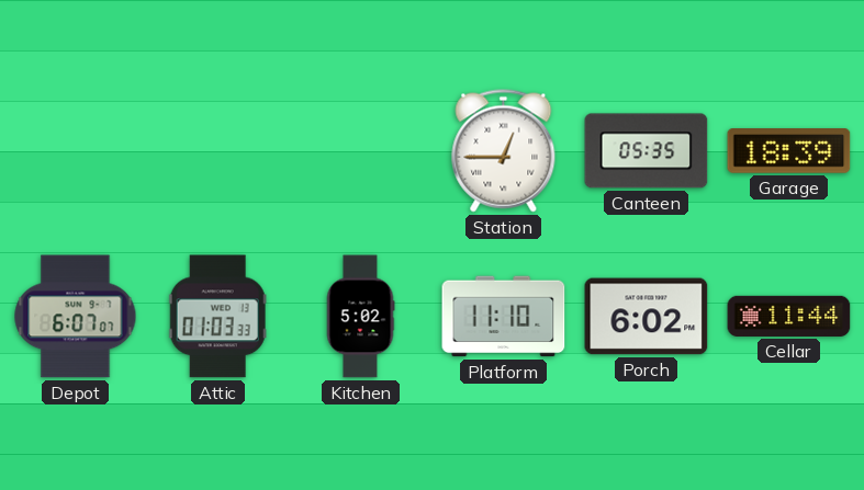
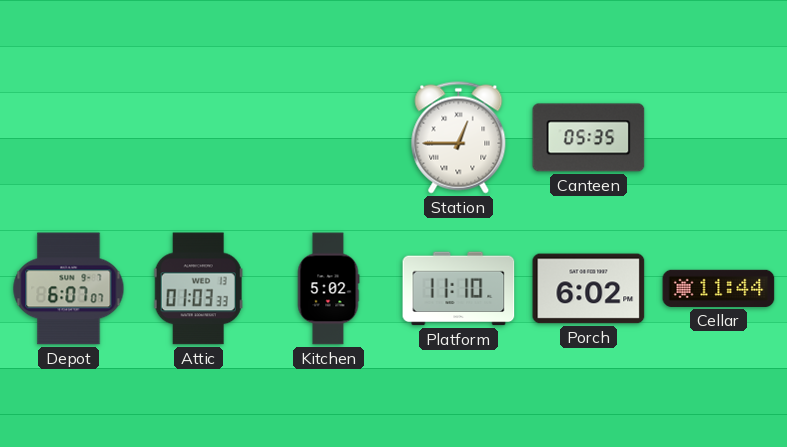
Garage: 18:39 -> none (789, 151)
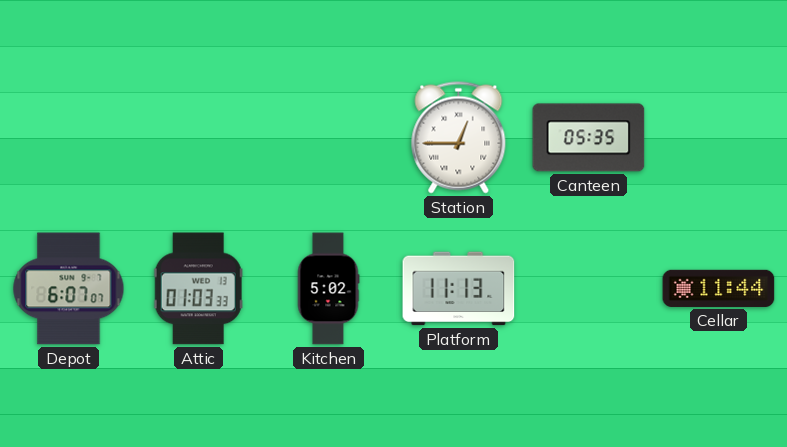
Platform: 11:10 -> 11:13 (459, 289)
Porch: 6:02 -> none (589, 289)
